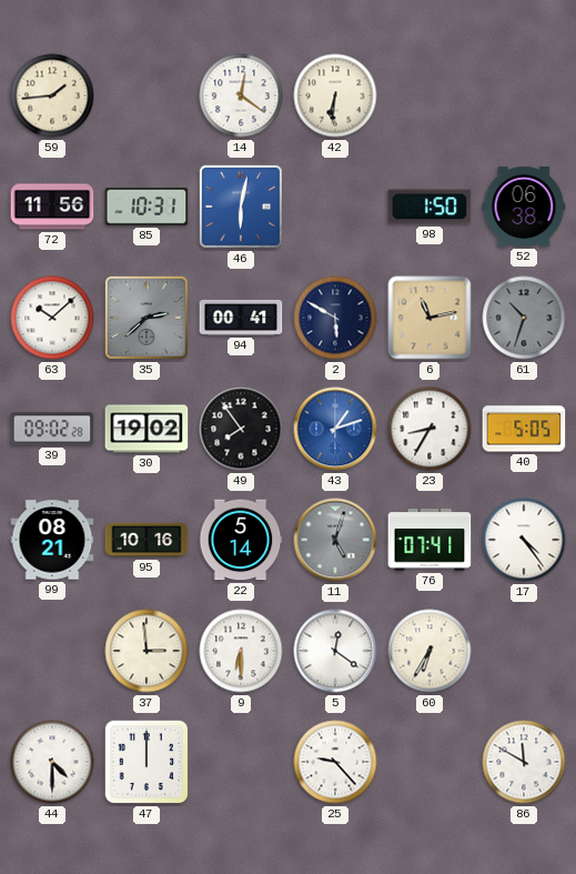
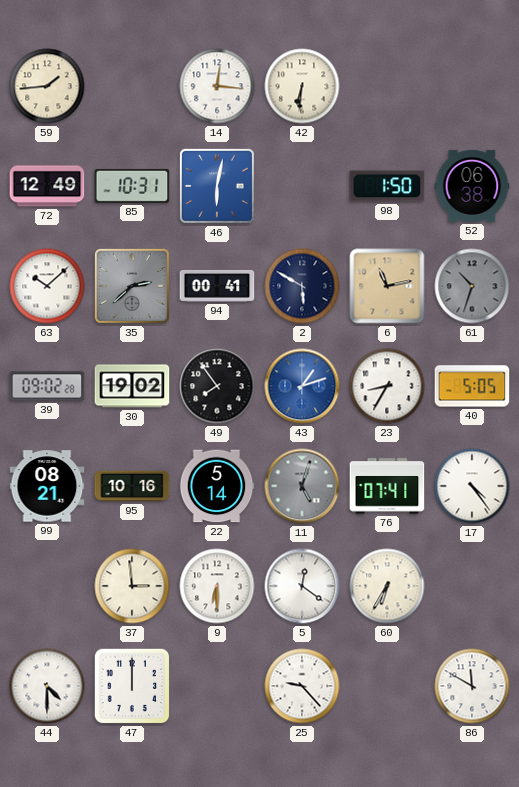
14: 12:21 -> 12:16 (217, 86)
72: 11:56 -> 12:49 (47, 186)
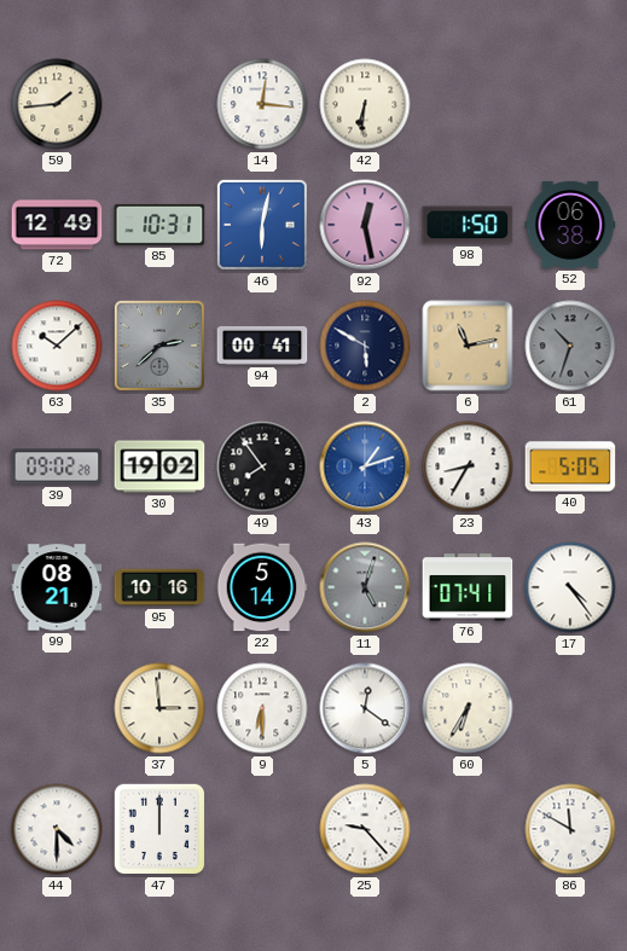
92: none -> 12:28 (365, 225)
